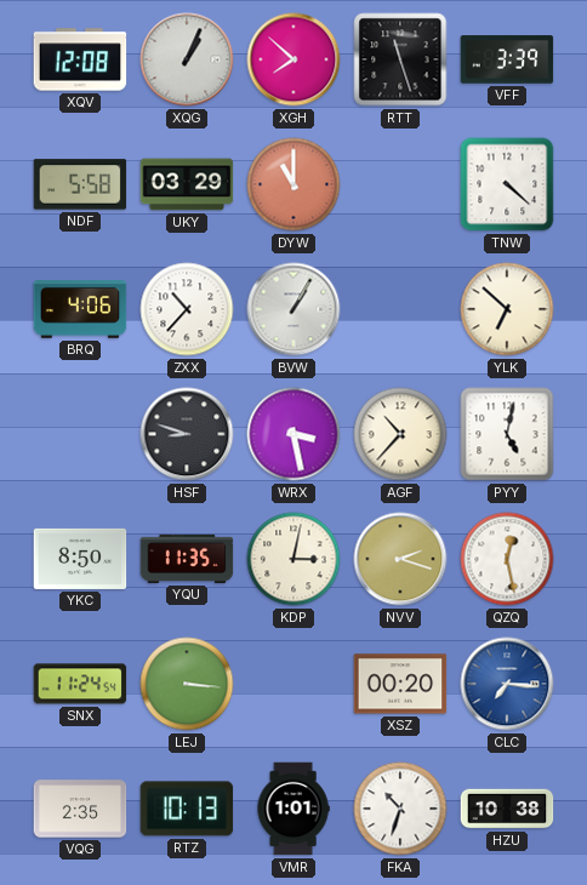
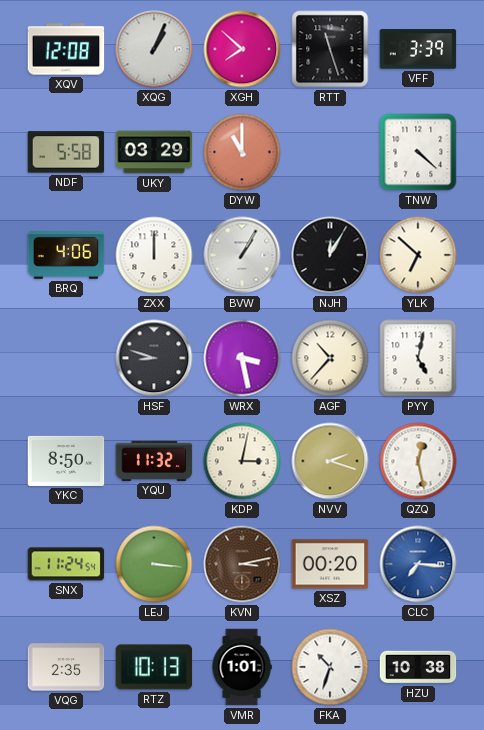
ZXX: 10:37 -> 12:00 (154, 255)
NJH: none -> 12:05 (330, 255)
YQU: 11:35 -> 11:32 (154, 461)
KVN: none -> 3:13 (242, 564)
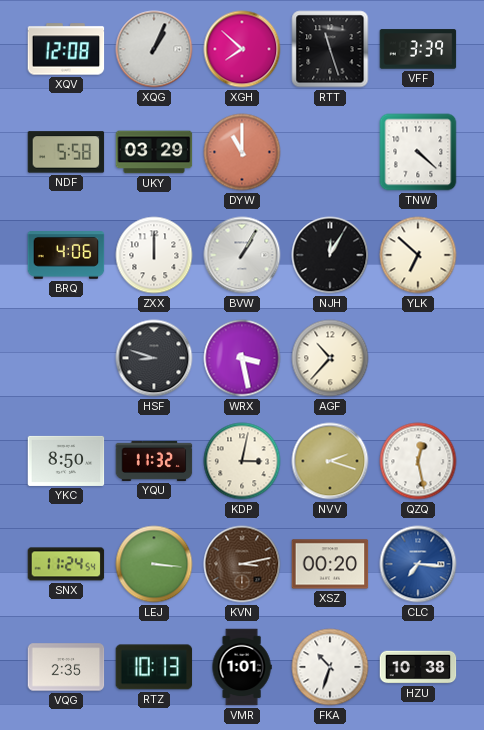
PYY: 5:02 -> none (418, 358)
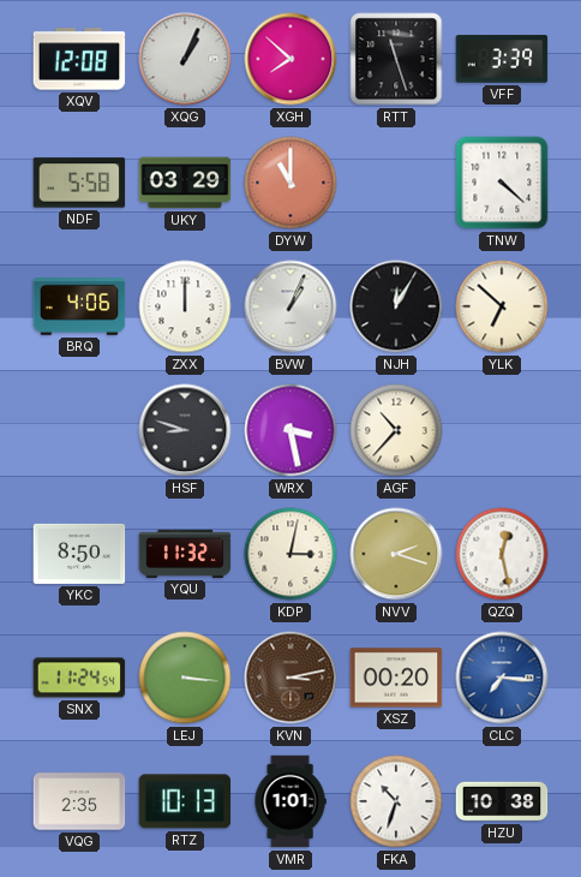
BVW: 1:05 -> 1:04 (290, 306)
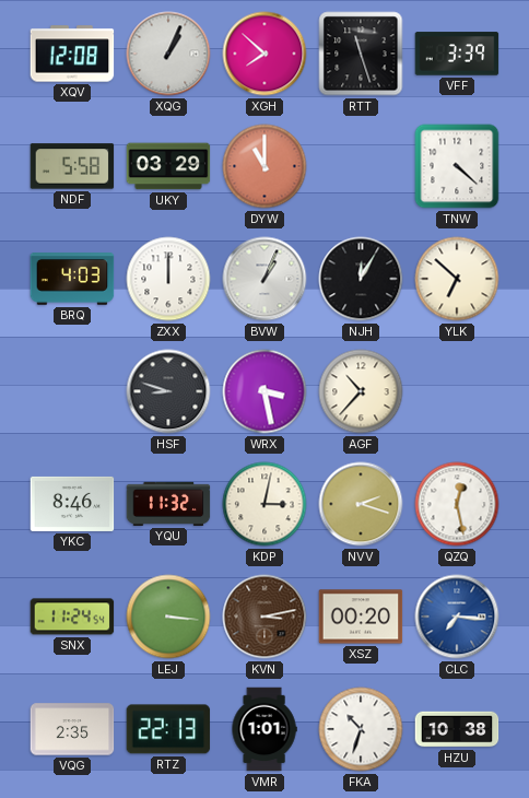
BRQ: 4:06 -> 4:03 (72, 280)
YKC: 8:50 -> 8:46 (72, 504)
RTZ: 10:13 -> 22:13 (168, 729)
